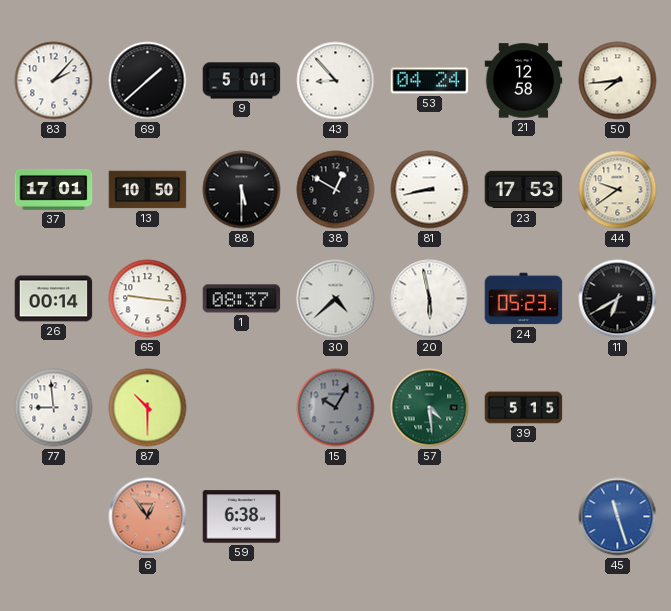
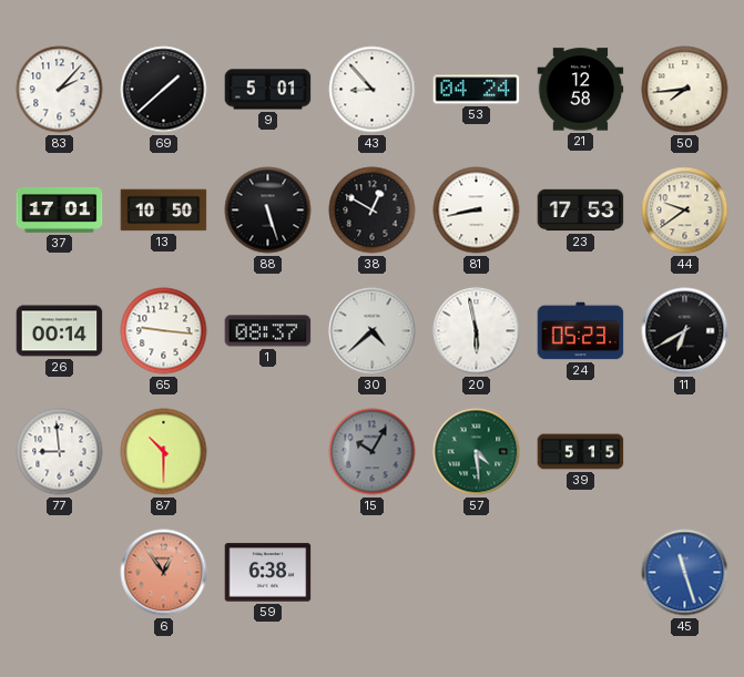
88: 5:30 -> 5:27 (268, 211)
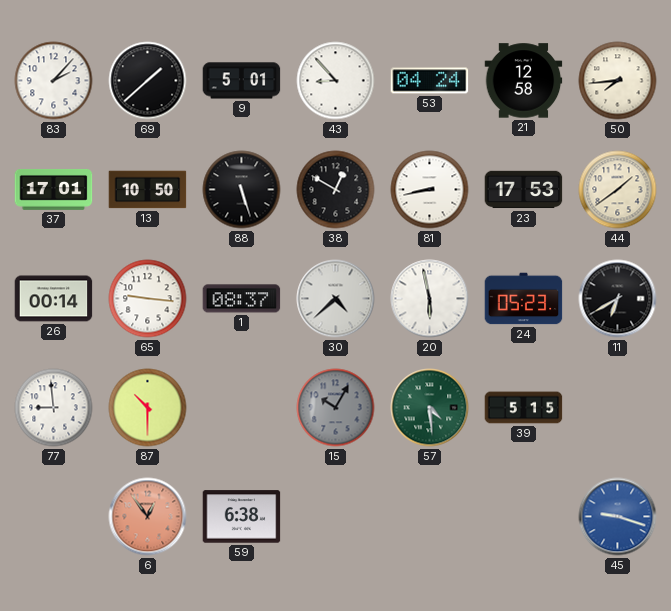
44: 9:39 -> 1:39 (618, 190)
45: 11:27 -> 9:18 (618, 517)
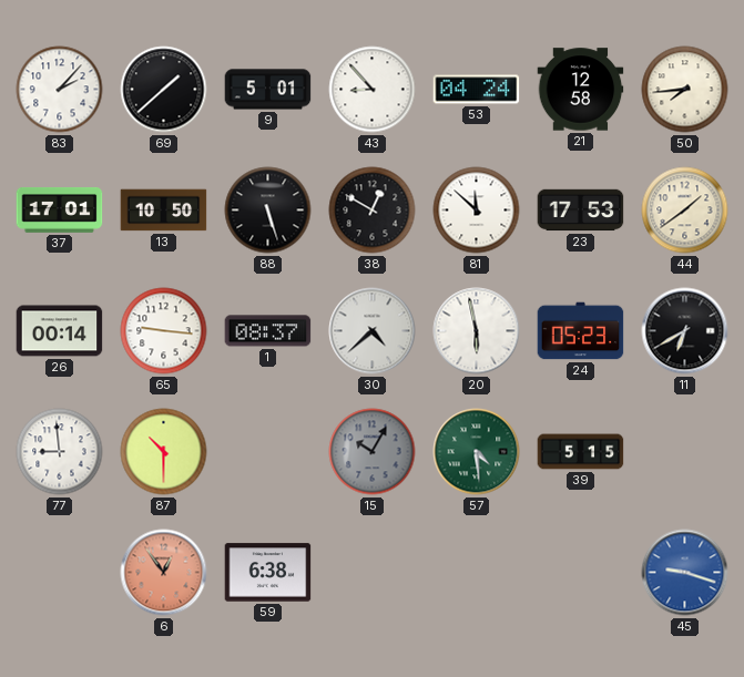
81: 8:43 -> 11:52 (477, 211)
